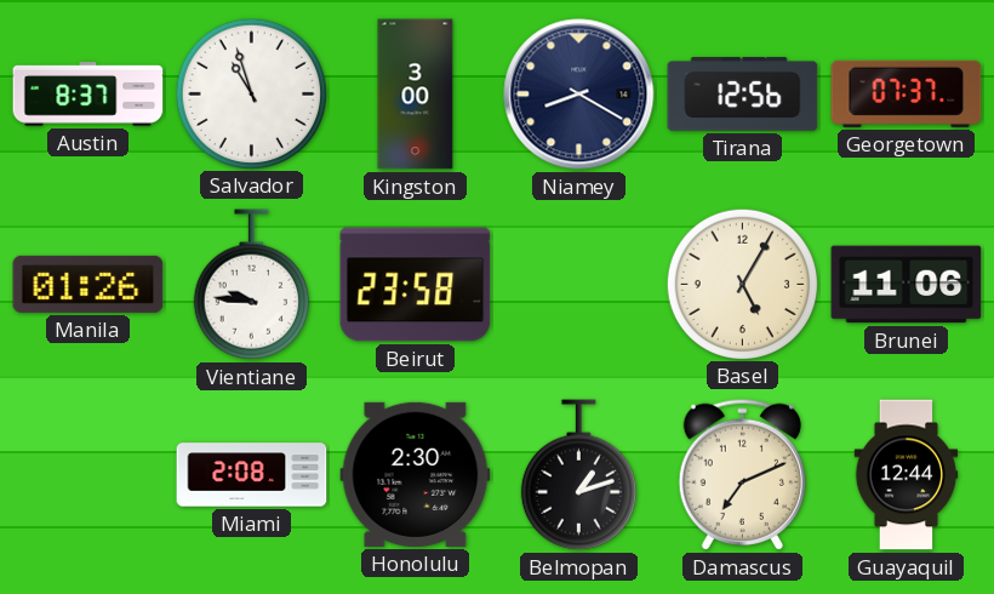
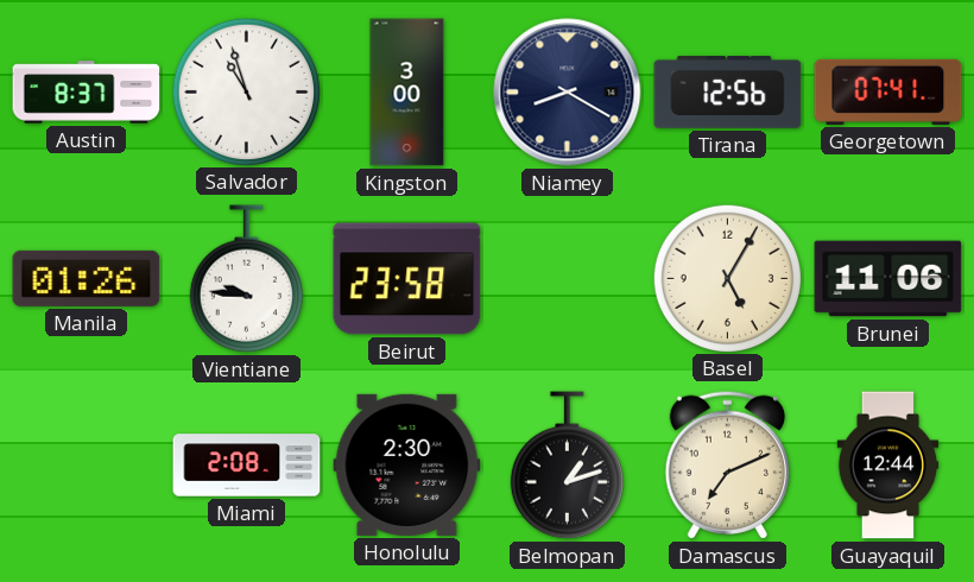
Georgetown: 07:37 -> 07:41 (888, 91)
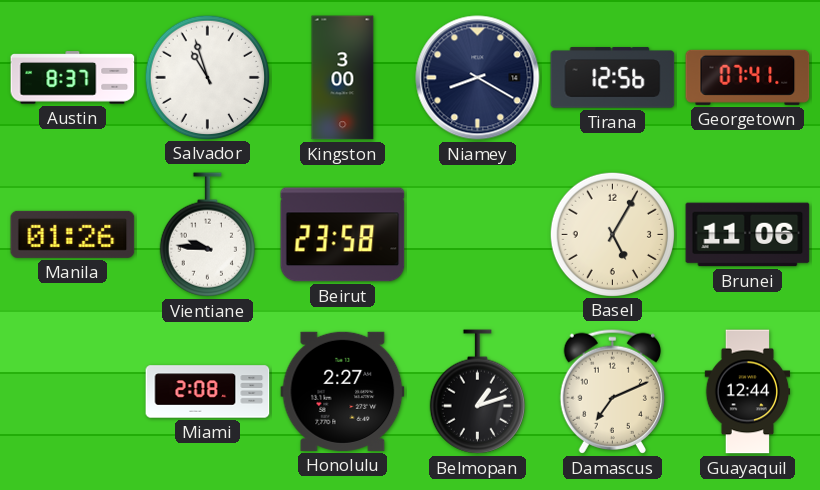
Honolulu: 2:30 -> 2:27 (343, 391)
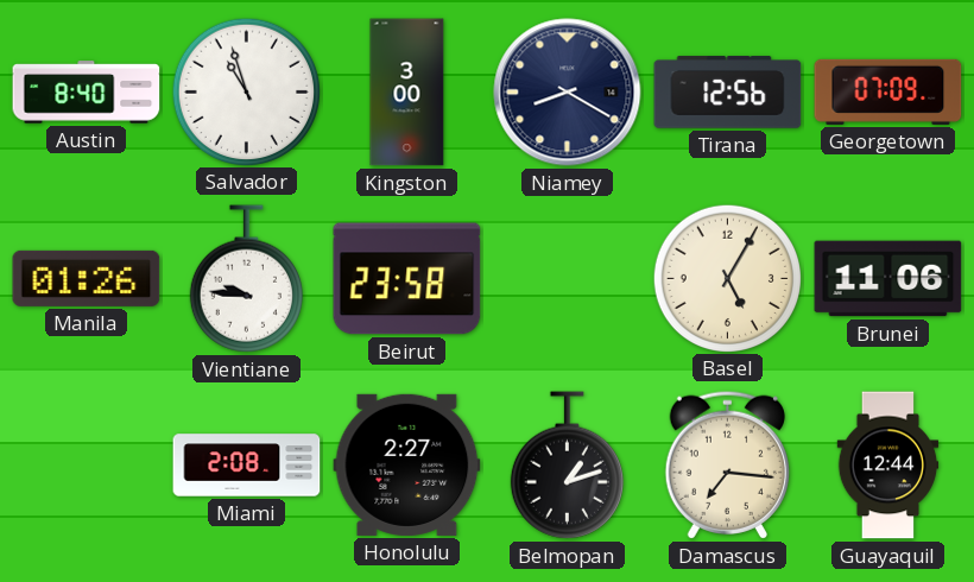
Austin: 8:37 -> 8:40 (87, 93)
Georgetown: 07:41 -> 07:09 (888, 91)
Damascus: 7:11 -> 7:16 (727, 464)
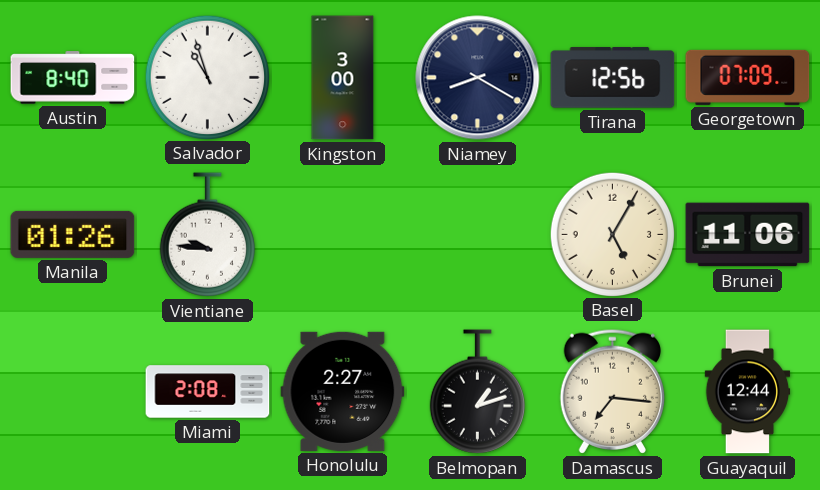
Beirut: 23:58 -> none (407, 279)
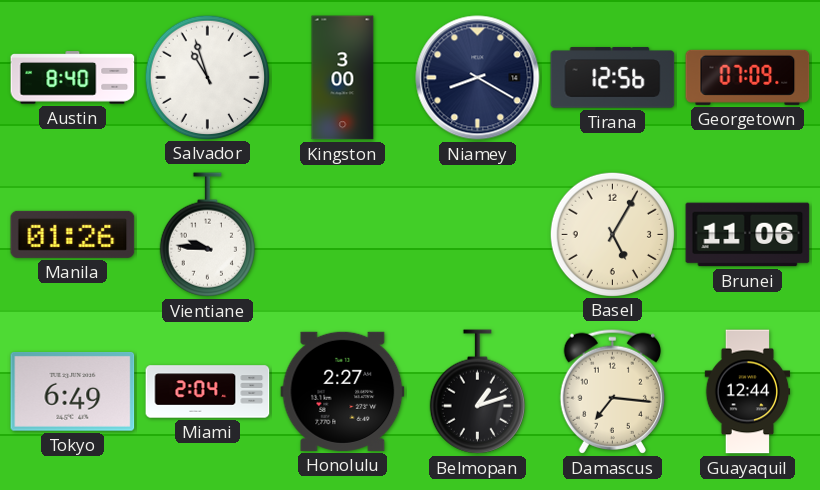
Tokyo: none -> 6:49 (73, 392)
Miami: 2:08 -> 2:04 (208, 392)
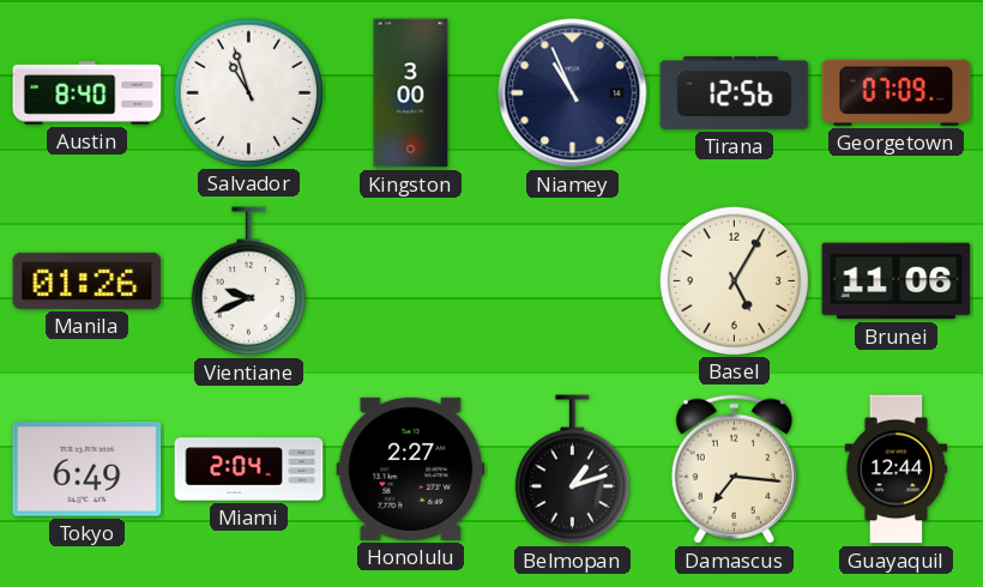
Niamey: 8:20 -> 10:56 (573, 93)
Vientiane: 9:46 -> 9:41 (248, 282)
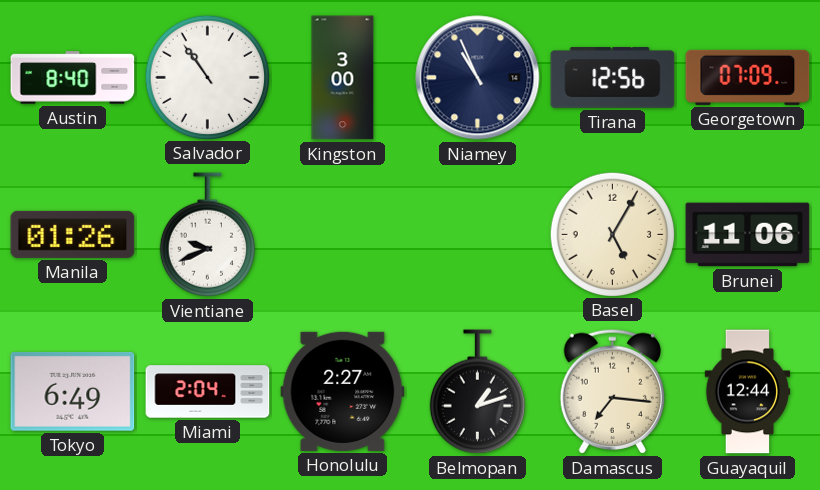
Salvador: 10:57 -> 10:54 (207, 77)
